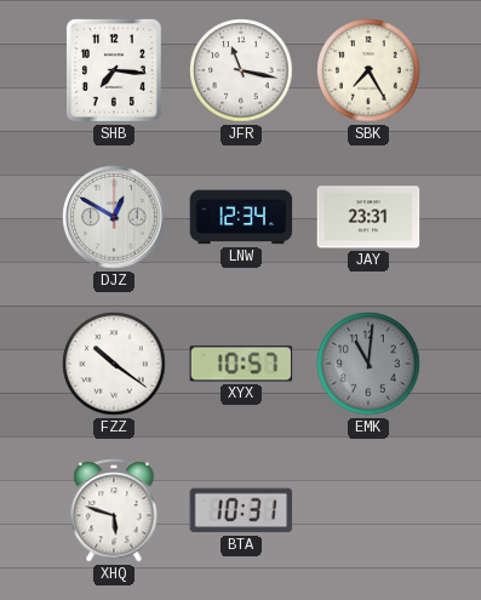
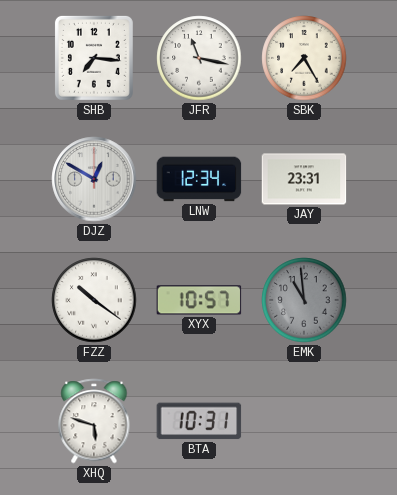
EMK: 11:01 -> 10:59 (304, 300)
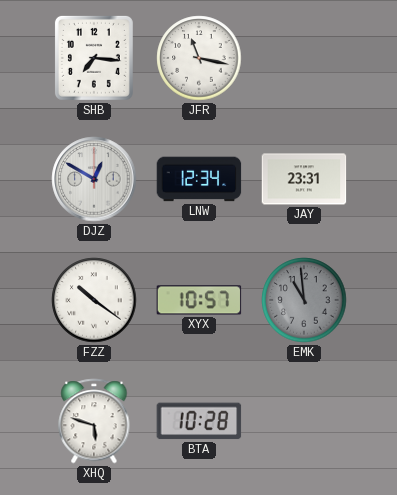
SBK: 7:25 -> none (304, 58)
BTA: 10:31 -> 10:28 (199, 421)
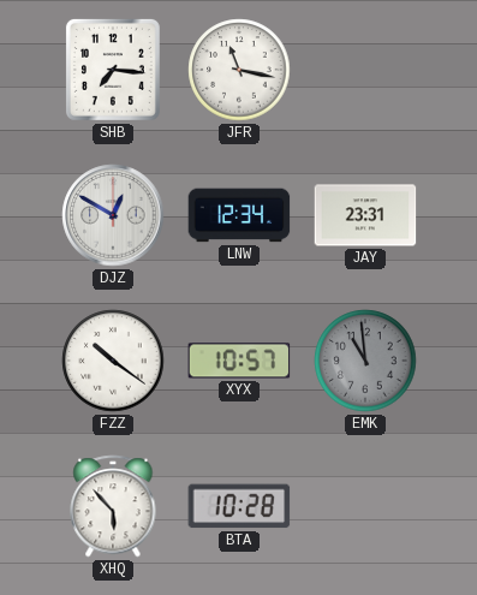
XHQ: 5:48 -> 5:53 (113, 506)
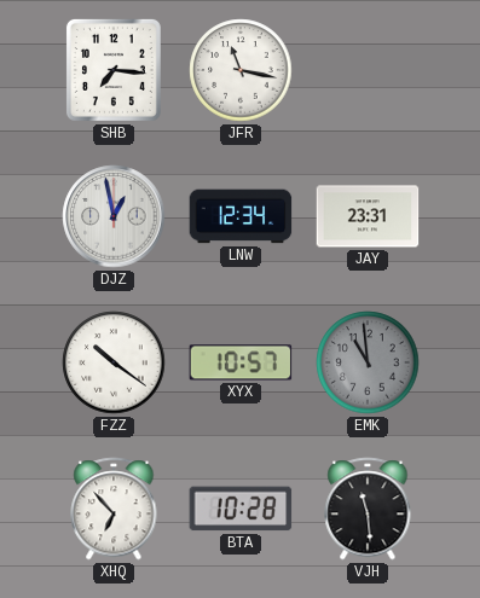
DJZ: 12:50 -> 12:58 (114, 216)
XHQ: 5:53 -> 6:53 (114, 509)
VJH: none -> 11:29 (368, 509)
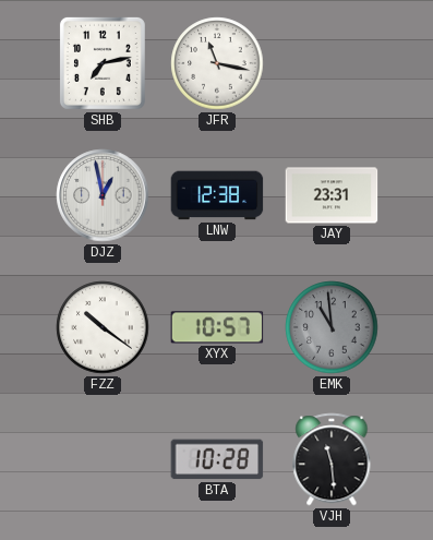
SHB: 7:16 -> 7:13 (103, 63)
LNW: 12:34 -> 12:38 (217, 195)
XHQ: 6:53 -> none (114, 509)
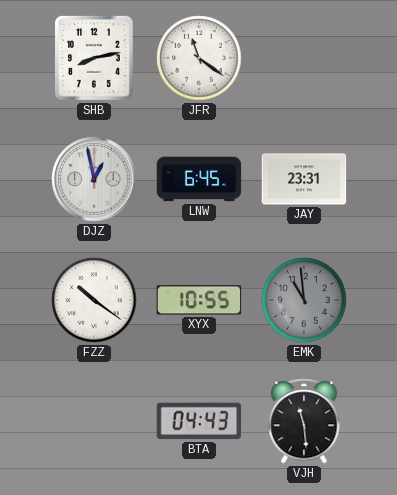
SHB: 7:13 -> 8:13 (94, 58)
JFR: 11:17 -> 11:21 (199, 58)
LNW: 12:38 -> 6:45 (199, 179)
XYX: 10:57 -> 10:55 (199, 300)
BTA: 10:28 -> 04:43 (199, 421)
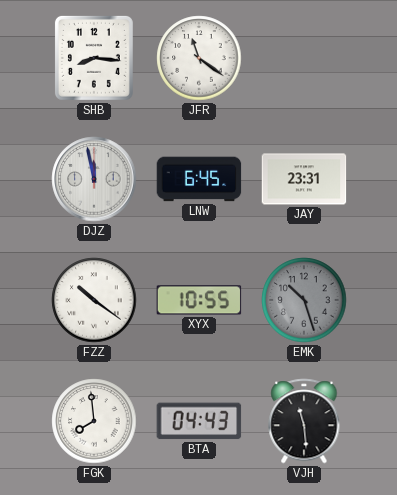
SHB: 8:13 -> 8:16 (94, 58)
DJZ: 12:58 -> 11:58 (94, 179)
EMK: 10:59 -> 10:27 (304, 300)
FGK: none -> 7:59 (94, 421)
